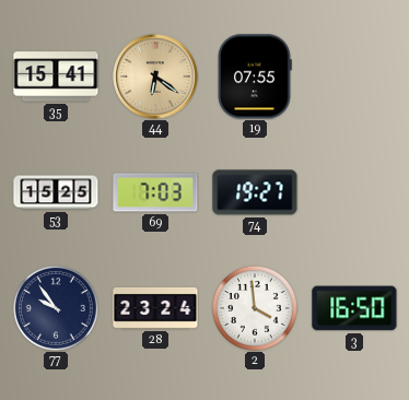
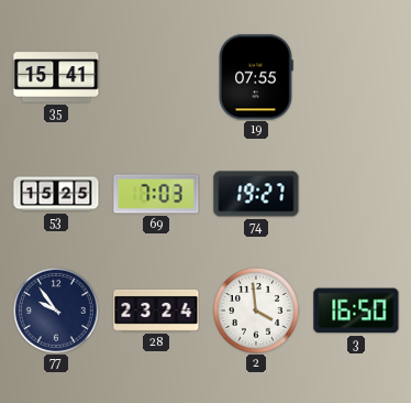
44: 6:21 -> none (155, 77)
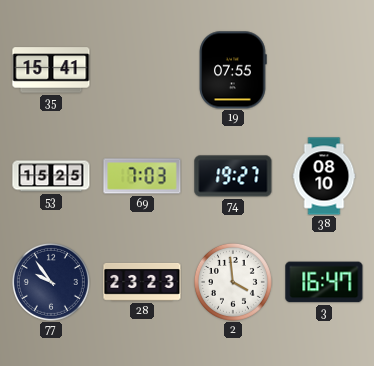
38: none -> 08:10 (324, 176)
28: 23:24 -> 23:23 (142, 282)
3: 16:50 -> 16:47 (324, 282)
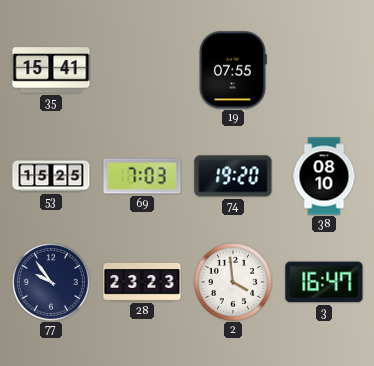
74: 19:27 -> 19:20 (233, 176)
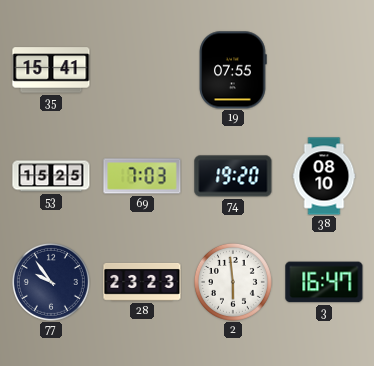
2: 3:59 -> 5:59 (233, 282)
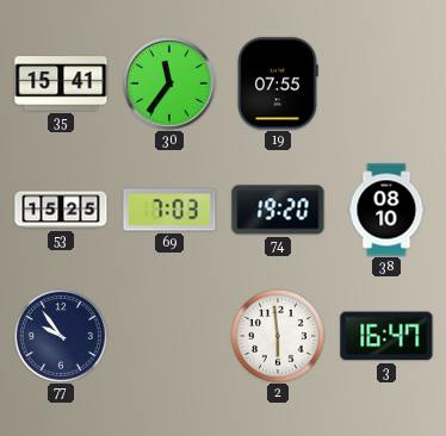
30: none -> 11:36 (169, 83)
28: 23:23 -> none (142, 282)
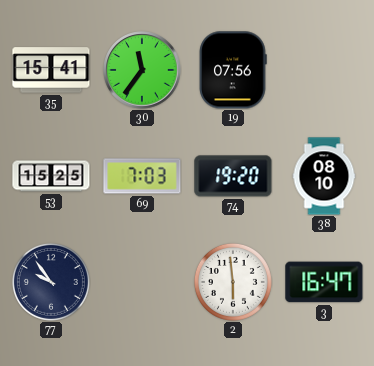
19: 07:55 -> 07:56 (233, 70)
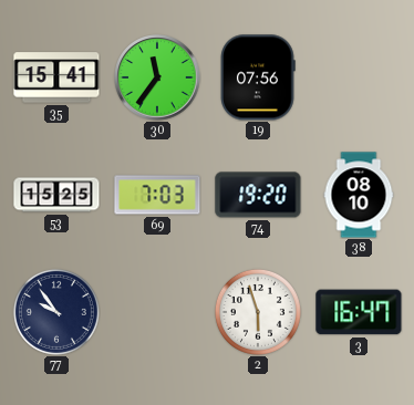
2: 5:59 -> 5:57 (258, 312)
